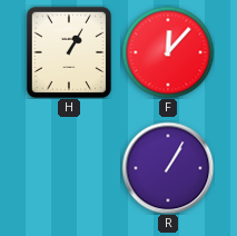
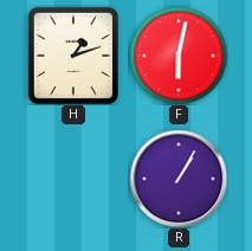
H: 1:05 -> 1:12 (72, 54)
F: 12:07 -> 6:02 (179, 56)
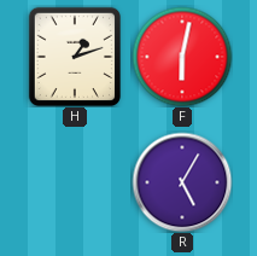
R: 1:05 -> 5:05 (182, 182)
